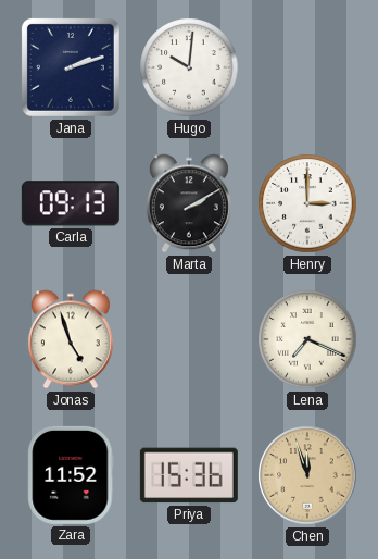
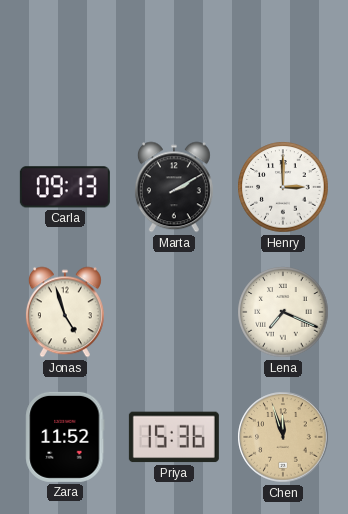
Jana: 2:12 -> none (71, 67)
Hugo: 10:01 -> none (189, 67)
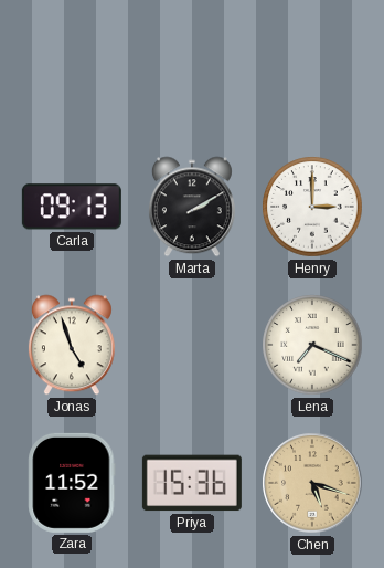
Chen: 11:57 -> 5:18 (312, 483)
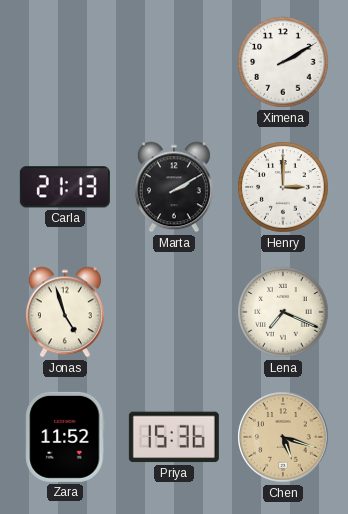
Ximena: none -> 2:10 (283, 62)
Carla: 09:13 -> 21:13 (65, 187)
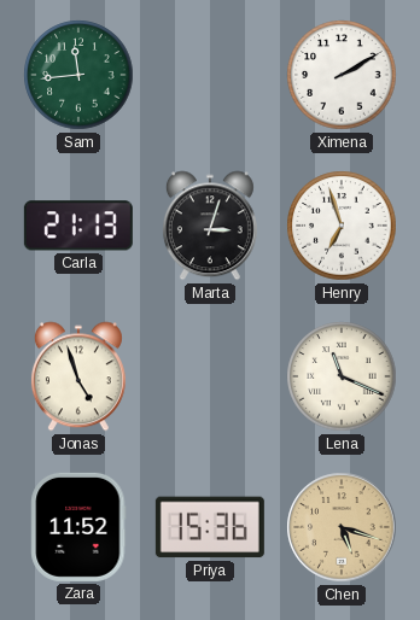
Sam: none -> 11:44 (78, 75)
Marta: 2:10 -> 3:03 (210, 226)
Henry: 3:00 -> 6:57 (342, 226)
Lena: 7:19 -> 11:19 (342, 376)
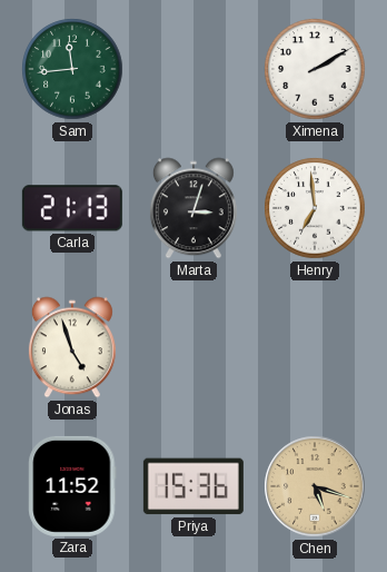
Henry: 6:57 -> 6:59 (315, 208)
Lena: 11:19 -> none (342, 376)
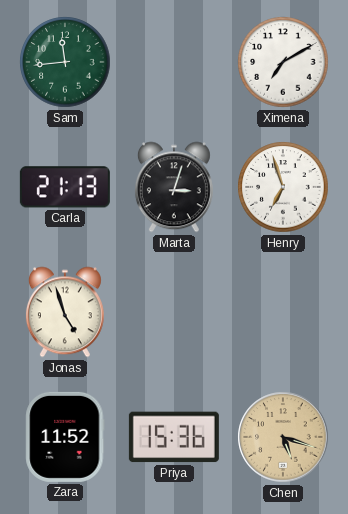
Ximena: 2:10 -> 7:10 (283, 62)
Henry: 6:59 -> 6:57 (283, 187)
